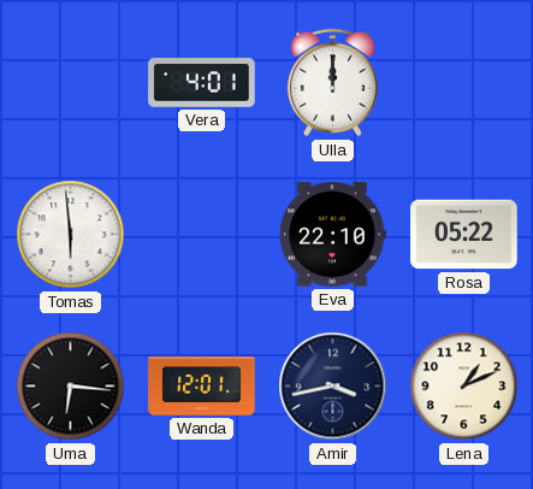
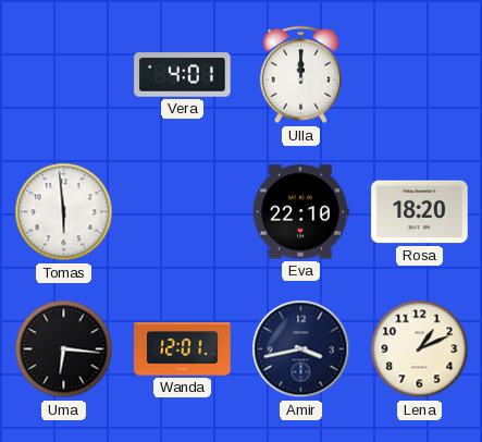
Rosa: 05:22 -> 18:20 (420, 212)
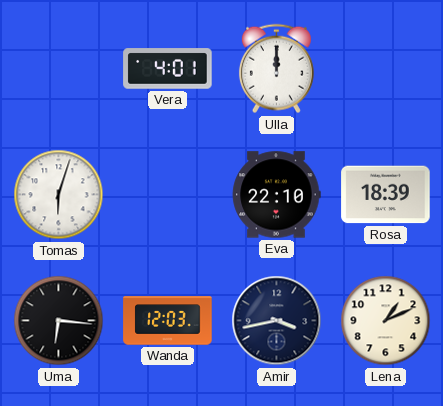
Tomas: 5:59 -> 6:03 (59, 195)
Rosa: 18:20 -> 18:39 (386, 195)
Wanda: 12:01 -> 12:03 (168, 321)
